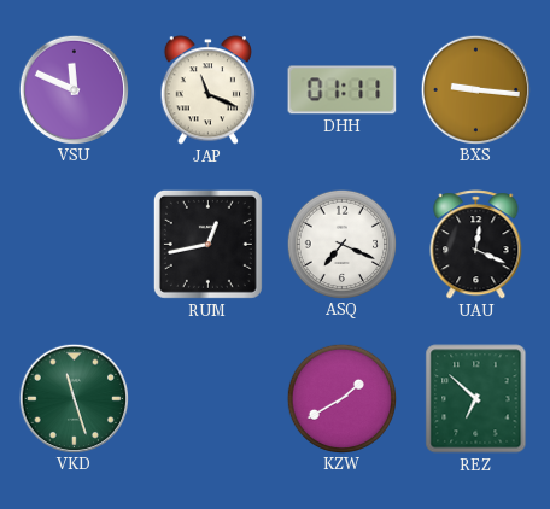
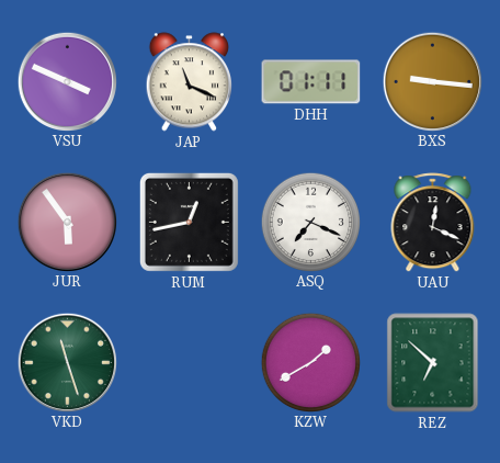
VSU: 11:49 -> 3:49 (67, 81)
JUR: none -> 5:54 (67, 222)
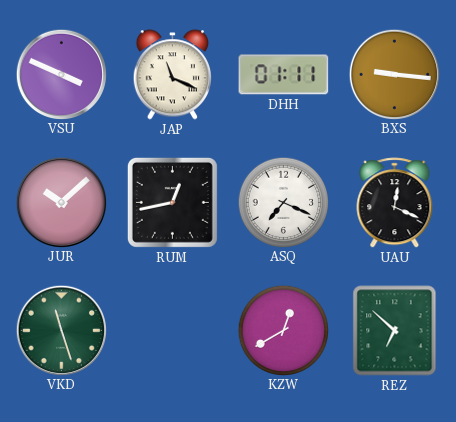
JUR: 5:54 -> 10:08 (61, 202)
KZW: 1:40 -> 12:40 (283, 330)
